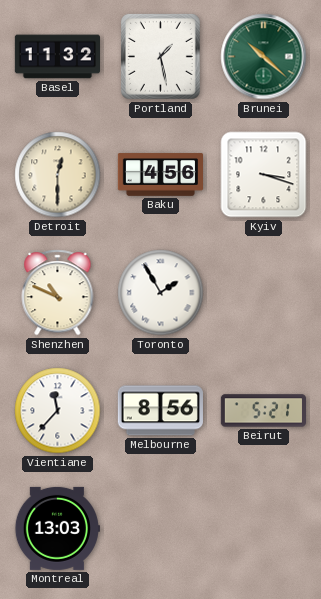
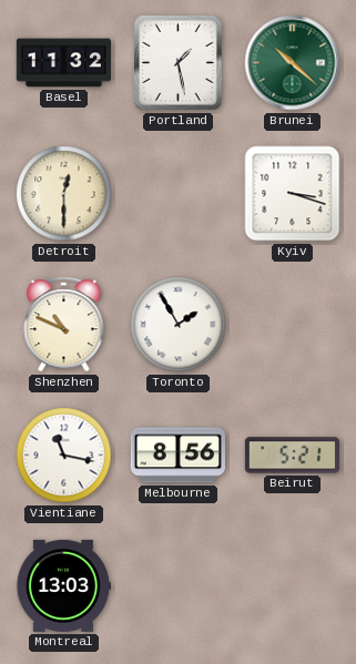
Baku: 4:56 -> none (160, 175)
Vientiane: 11:37 -> 11:17 (64, 456)
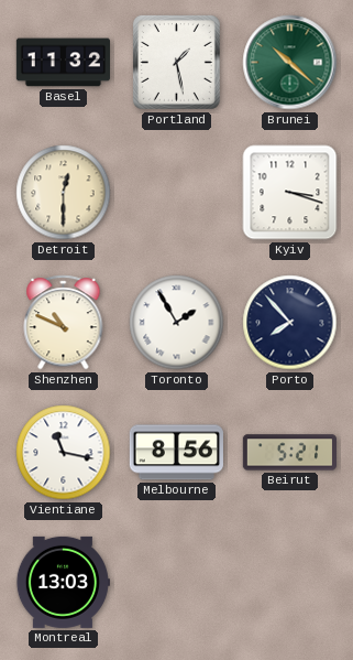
Porto: none -> 7:53 (290, 323)
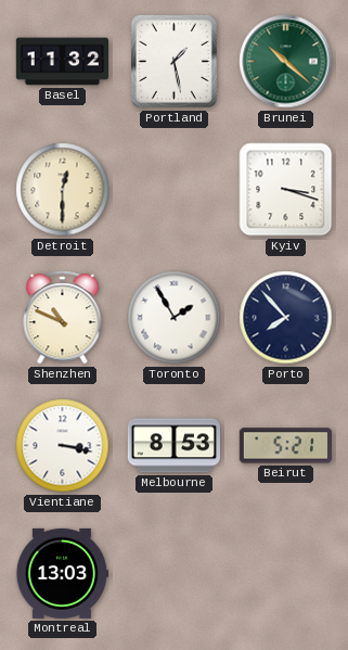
Vientiane: 11:17 -> 3:17 (63, 446)
Melbourne: 8:56 -> 8:53 (173, 446)
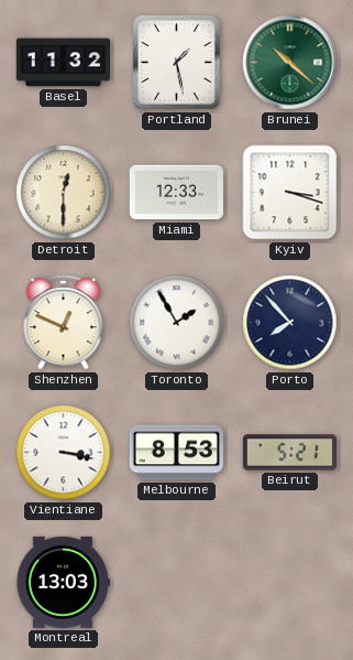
Miami: none -> 12:33 (176, 193)
Shenzhen: 10:49 -> 12:49 (64, 323)
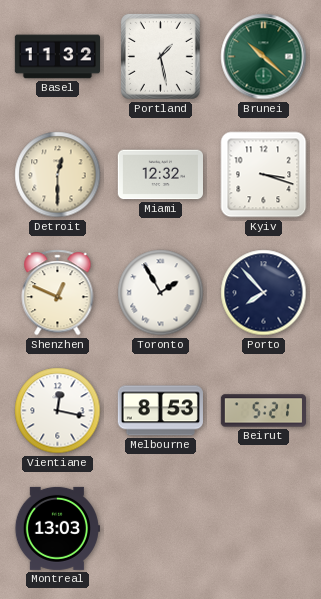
Miami: 12:33 -> 12:32 (160, 175)
Vientiane: 3:17 -> 12:17 (58, 411)
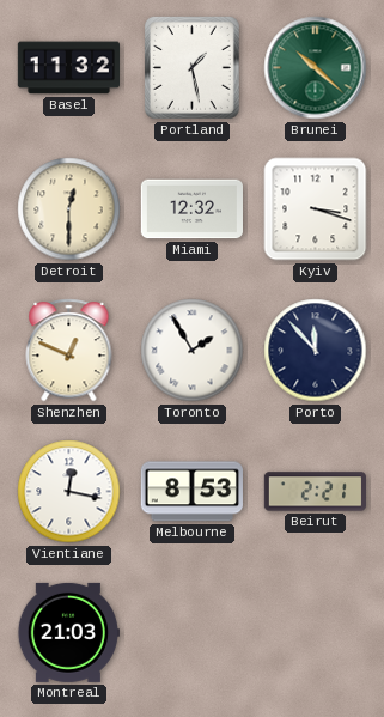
Porto: 7:53 -> 11:53 (316, 351)
Beirut: 5:21 -> 2:21 (315, 492)
Montreal: 13:03 -> 21:03 (68, 632)
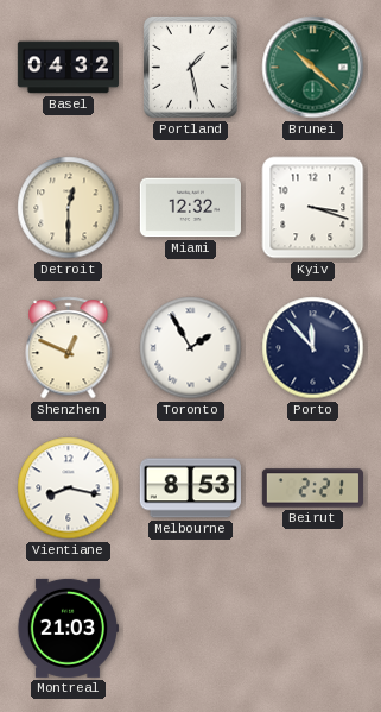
Basel: 11:32 -> 04:32 (68, 68)
Vientiane: 12:17 -> 8:17 (69, 489)
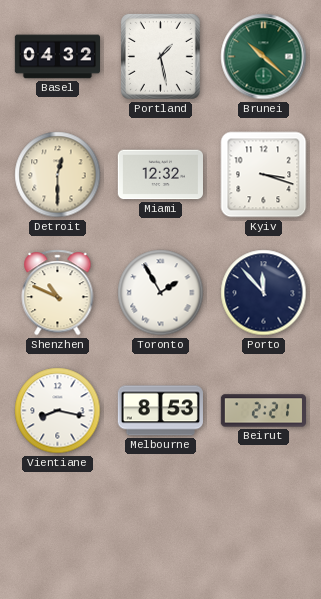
Shenzhen: 12:49 -> 10:49 (58, 293)
Montreal: 21:03 -> none (68, 628)
